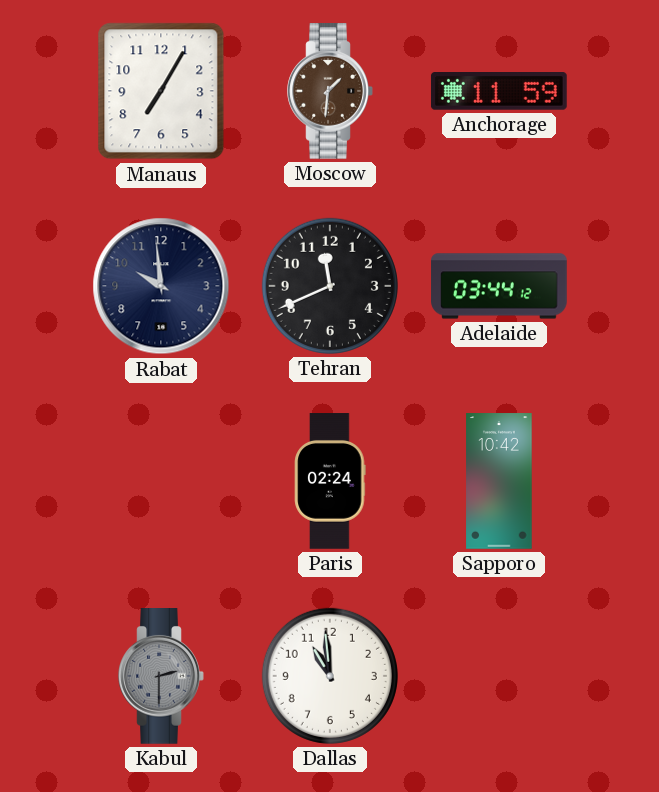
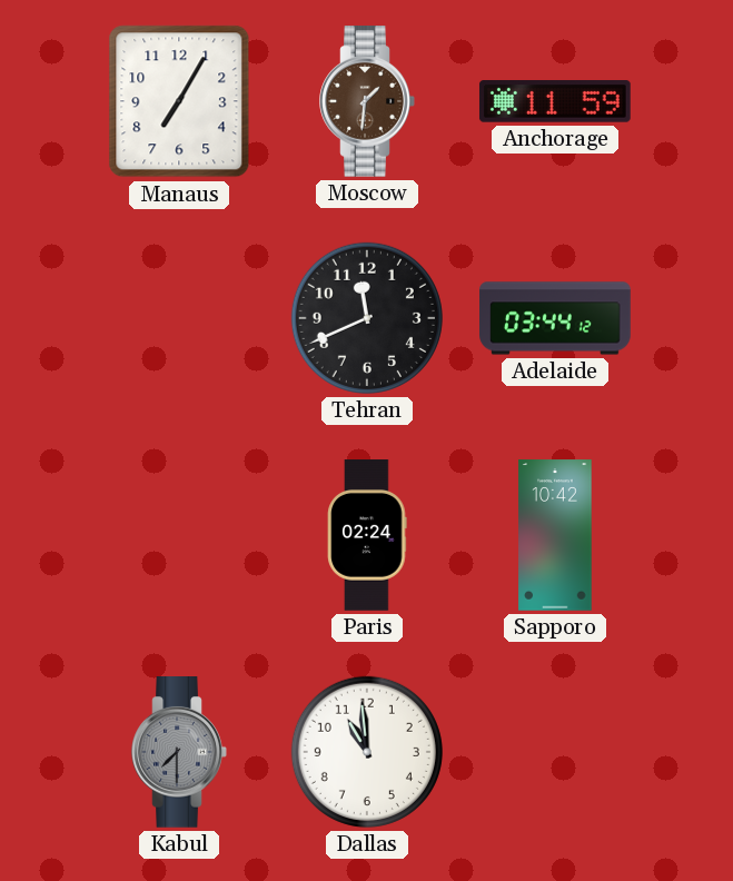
Rabat: 9:59 -> none (161, 286)
Kabul: 2:30 -> 7:30 (179, 753)
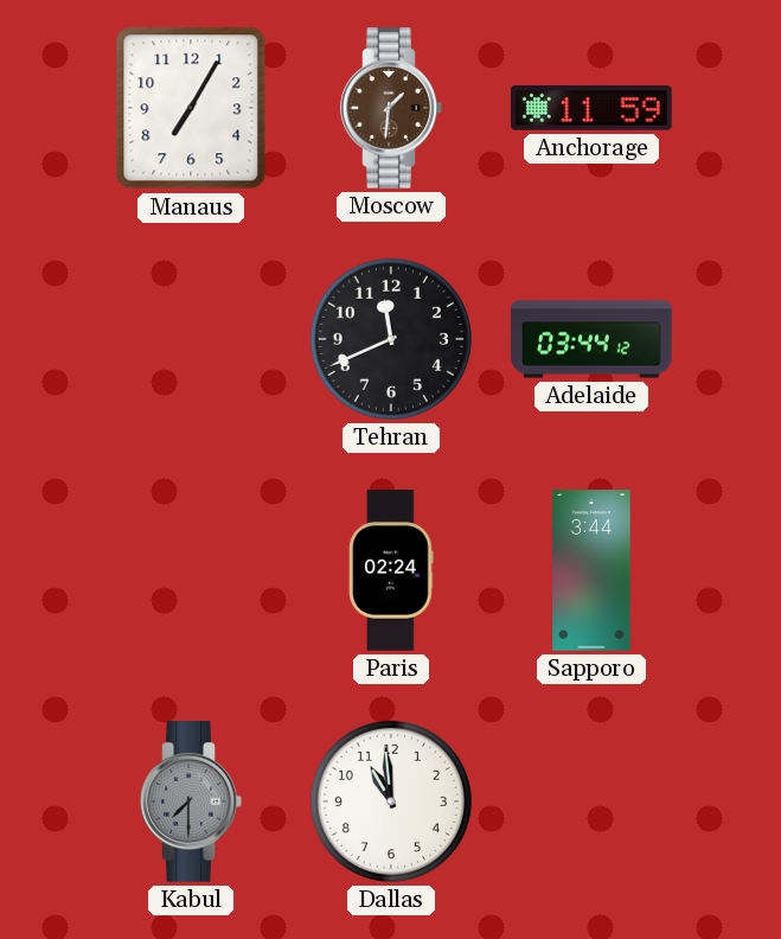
Sapporo: 10:42 -> 3:44 (591, 570)
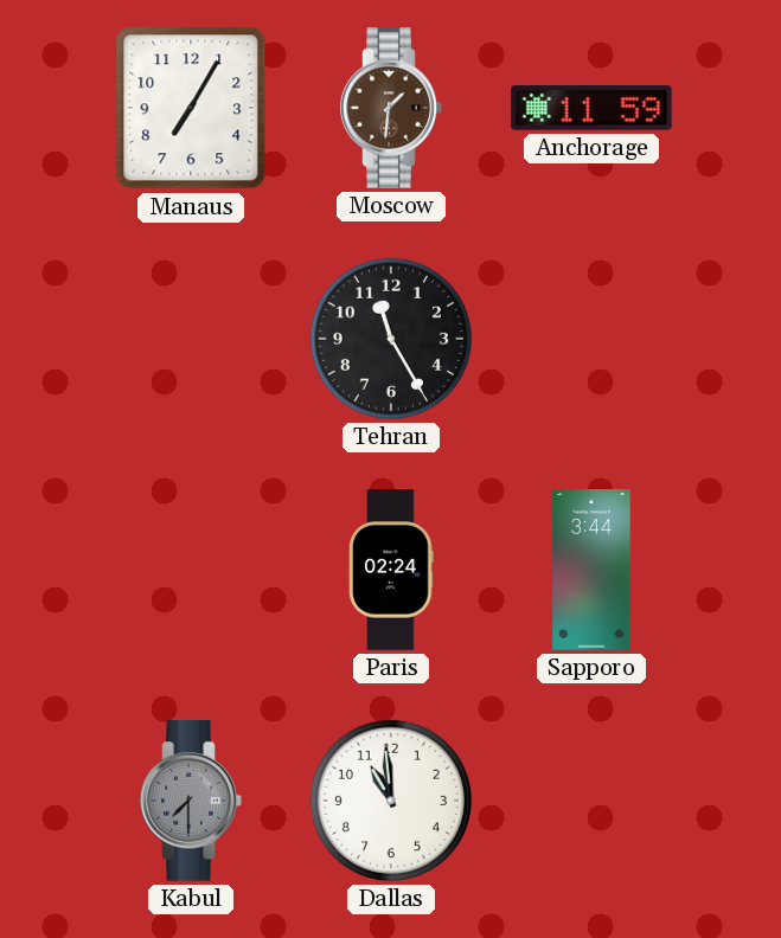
Tehran: 11:41 -> 11:25 (391, 339)
Adelaide: 03:44 -> none (591, 339)
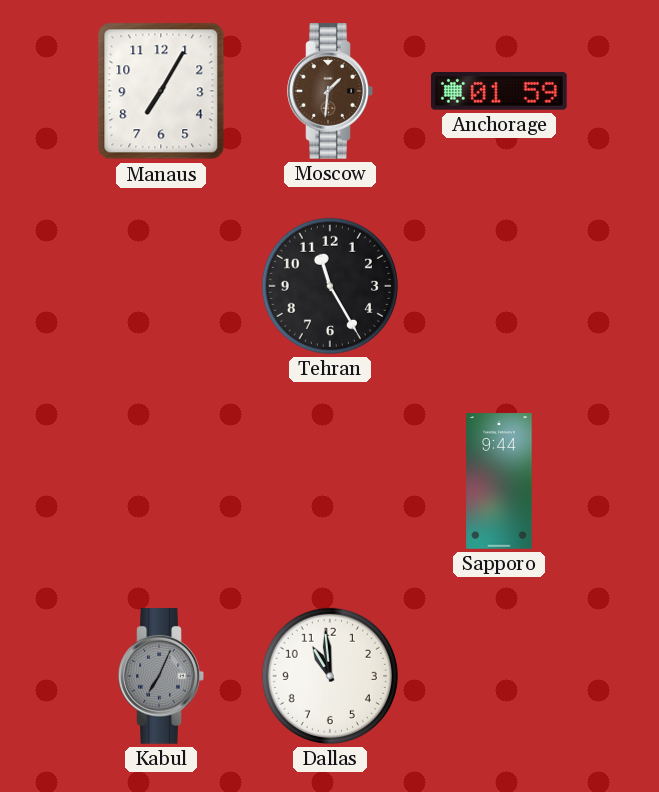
Anchorage: 11:59 -> 01:59 (499, 92)
Paris: 02:24 -> none (391, 570)
Sapporo: 3:44 -> 9:44 (499, 481)
Kabul: 7:30 -> 7:04 (161, 677)
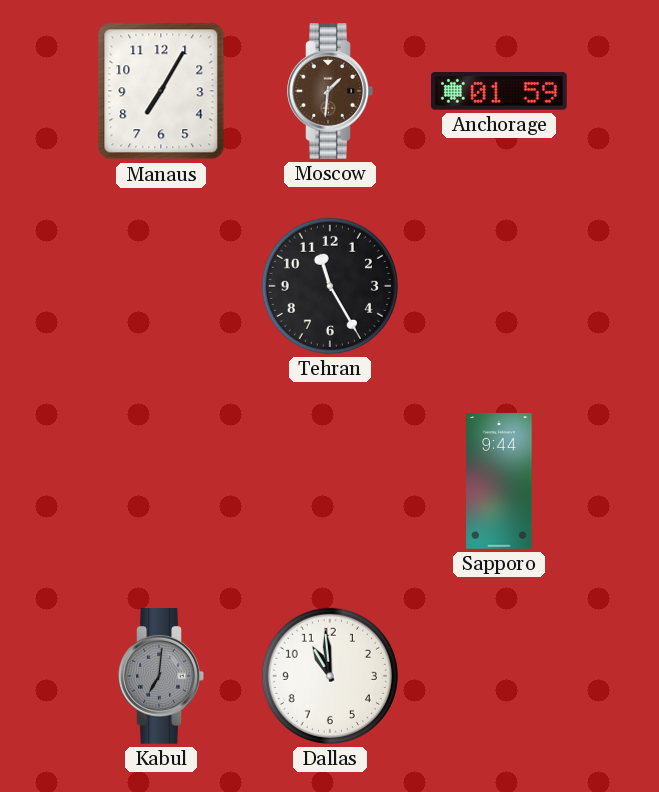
Kabul: 7:04 -> 7:01 (161, 677)
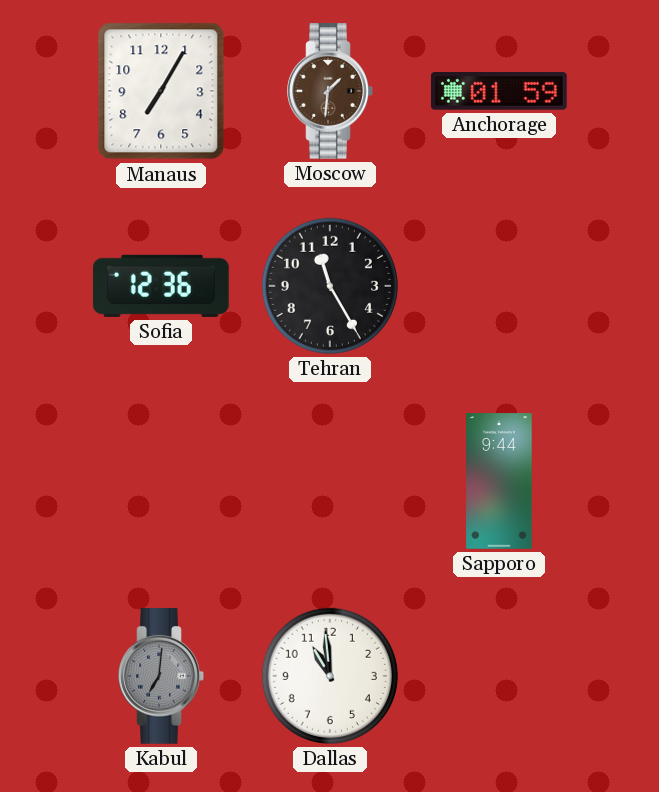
Sofia: none -> 12:36 (161, 286)
